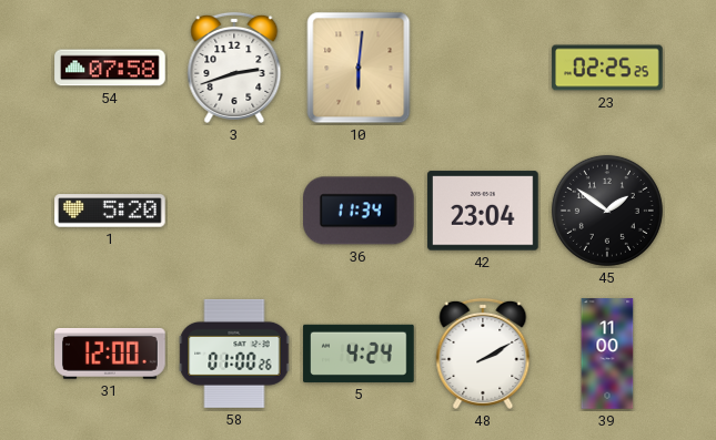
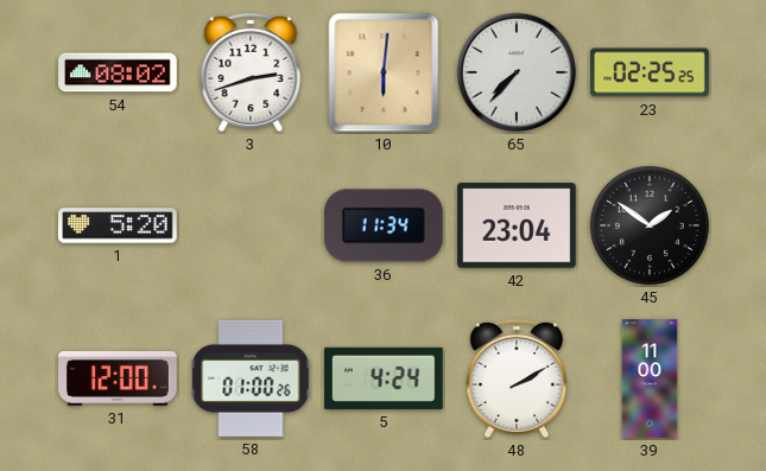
54: 07:58 -> 08:02 (118, 72)
65: none -> 7:37 (517, 72)
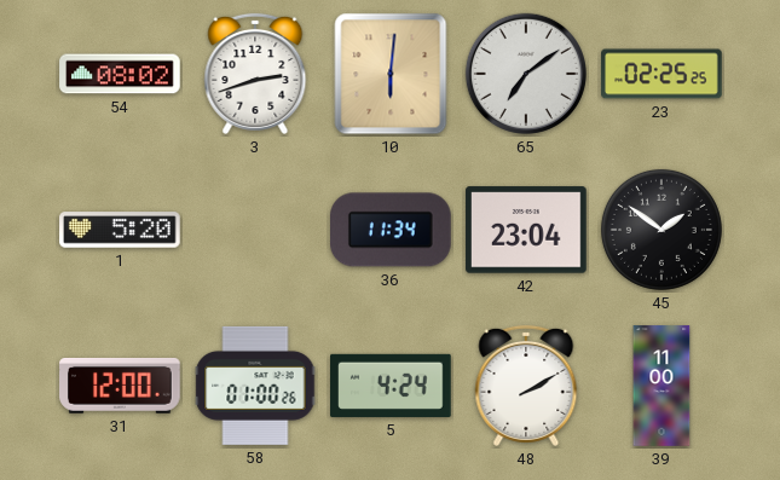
65: 7:37 -> 7:09 (526, 74)
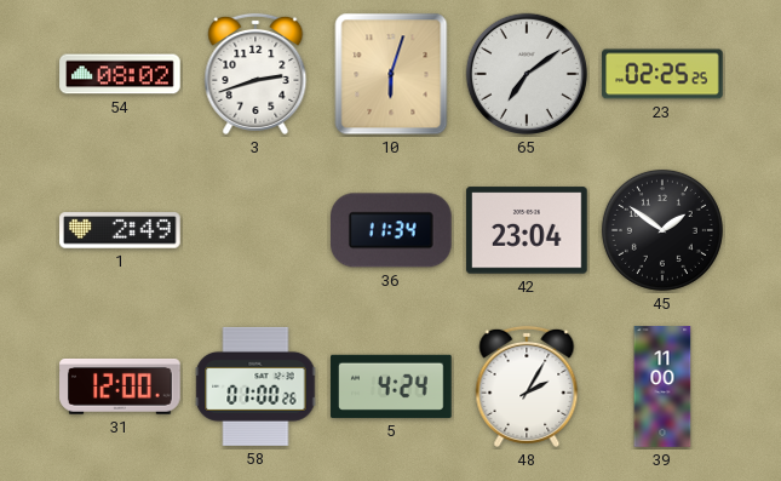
10: 6:01 -> 6:03 (391, 74)
1: 5:20 -> 2:49 (120, 230)
48: 2:10 -> 2:05 (527, 386)
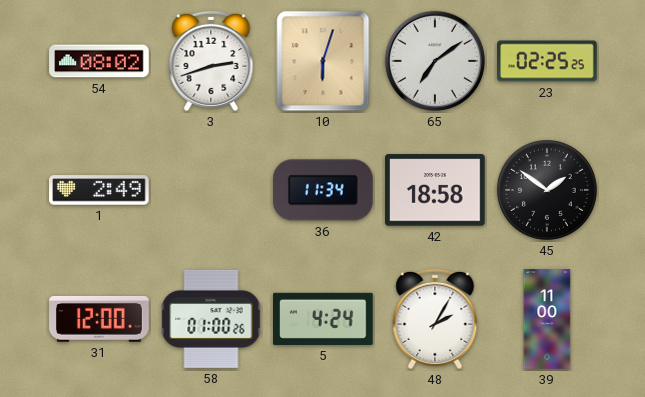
42: 23:04 -> 18:58 (435, 190)
